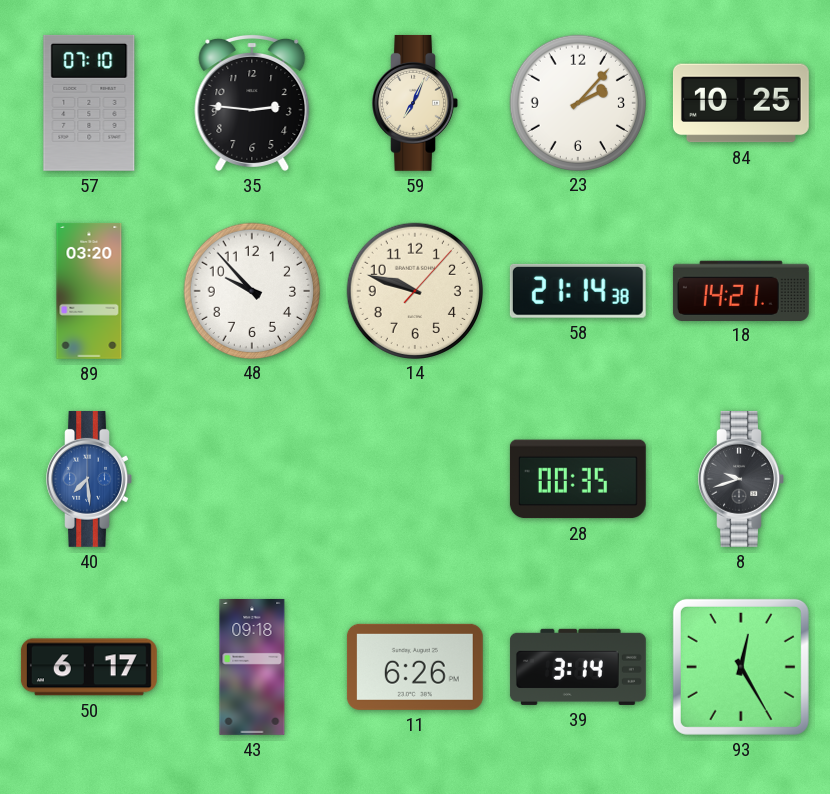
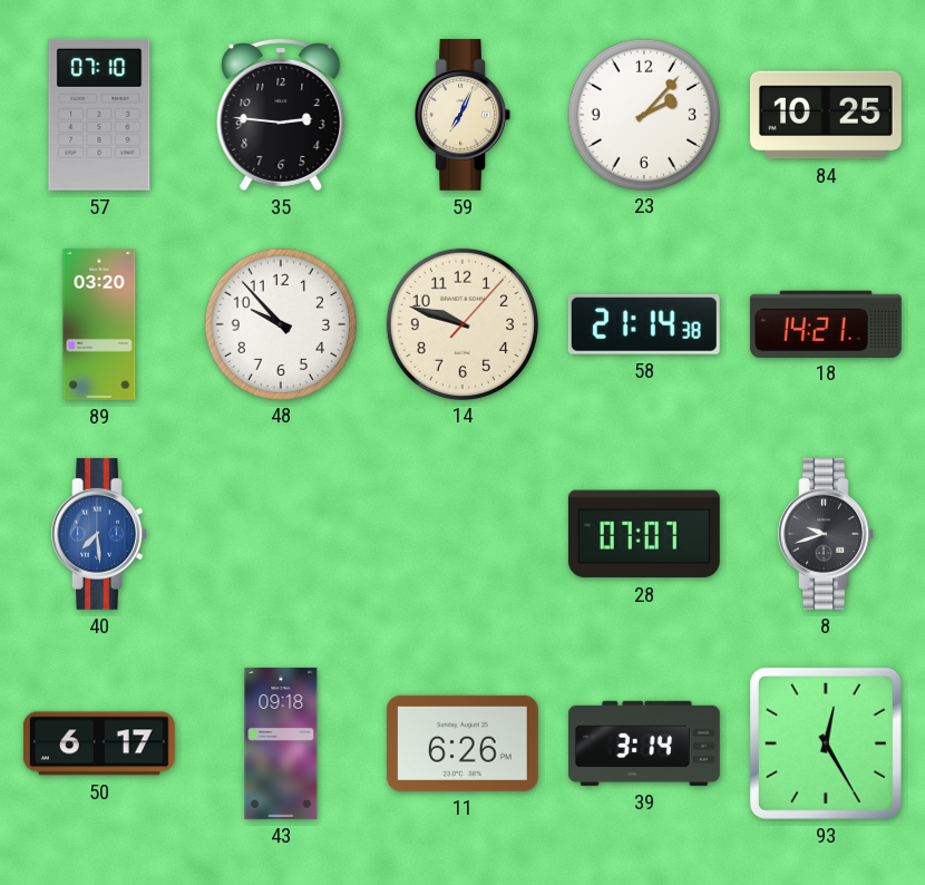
28: 00:35 -> 07:07 (644, 534)
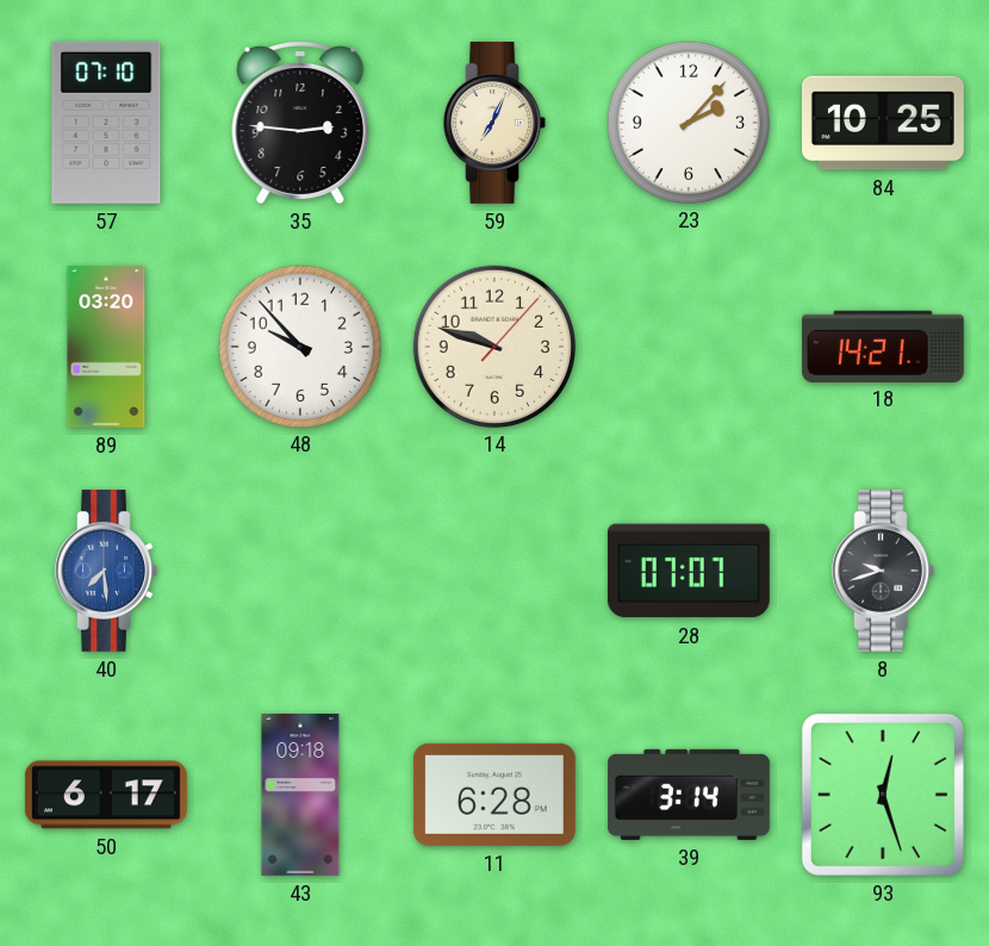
58: 21:14 -> none (644, 324)
11: 6:26 -> 6:28 (494, 795)
93: 12:25 -> 12:27 (883, 795)
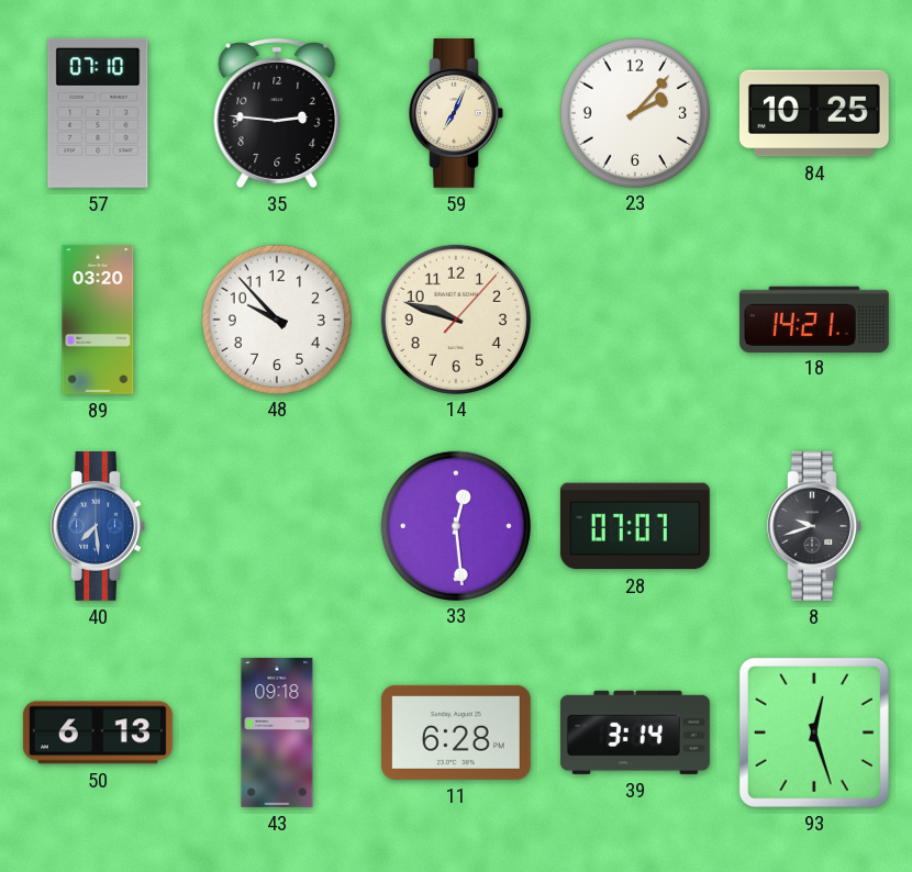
33: none -> 12:29 (455, 525)
50: 6:17 -> 6:13 (98, 733)
